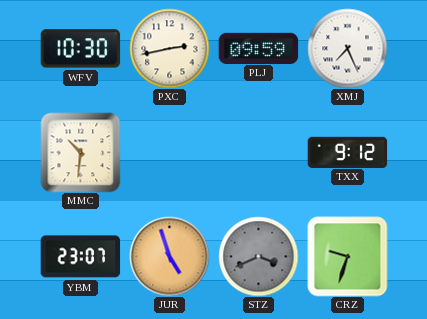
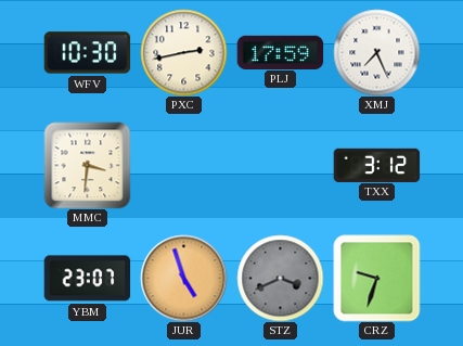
PLJ: 09:59 -> 17:59 (280, 52)
MMC: 10:31 -> 3:31 (87, 165)
TXX: 9:12 -> 3:12 (376, 165)
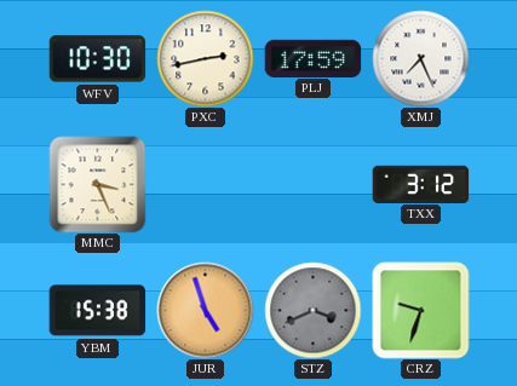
MMC: 3:31 -> 3:26 (97, 184)
YBM: 23:07 -> 15:38 (97, 311)
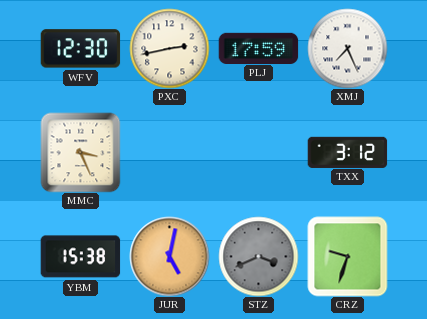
WFV: 10:30 -> 12:30 (80, 49)
JUR: 4:57 -> 5:02 (169, 256)
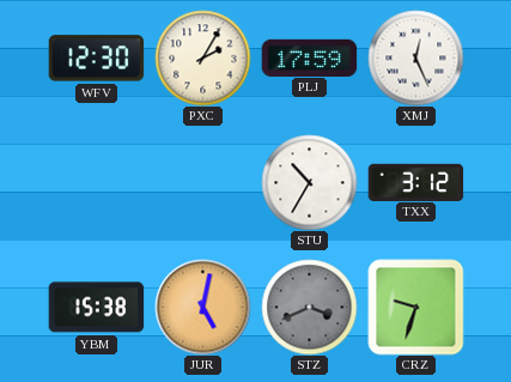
PXC: 2:43 -> 2:05 (202, 57)
XMJ: 7:26 -> 12:26 (415, 57)
MMC: 3:26 -> none (80, 152)
STU: none -> 10:35 (309, 182)
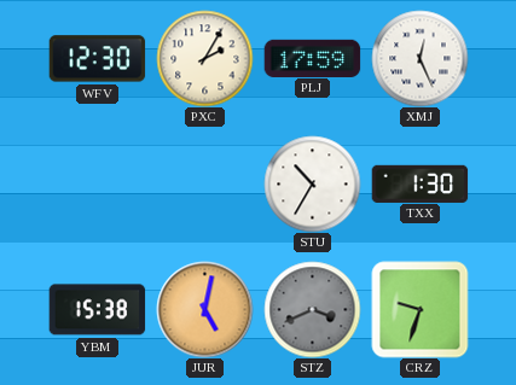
TXX: 3:12 -> 1:30 (419, 183)
